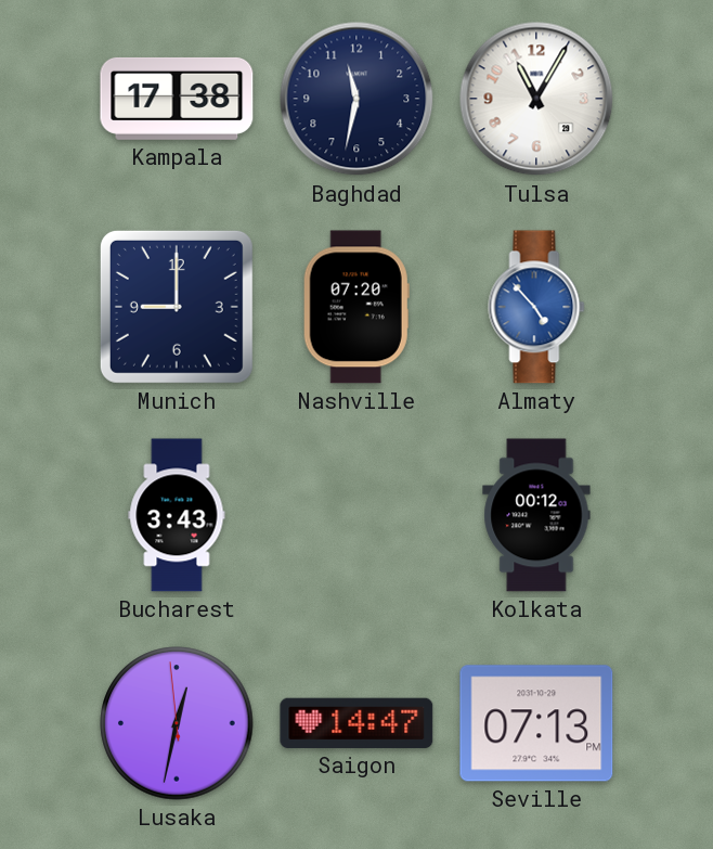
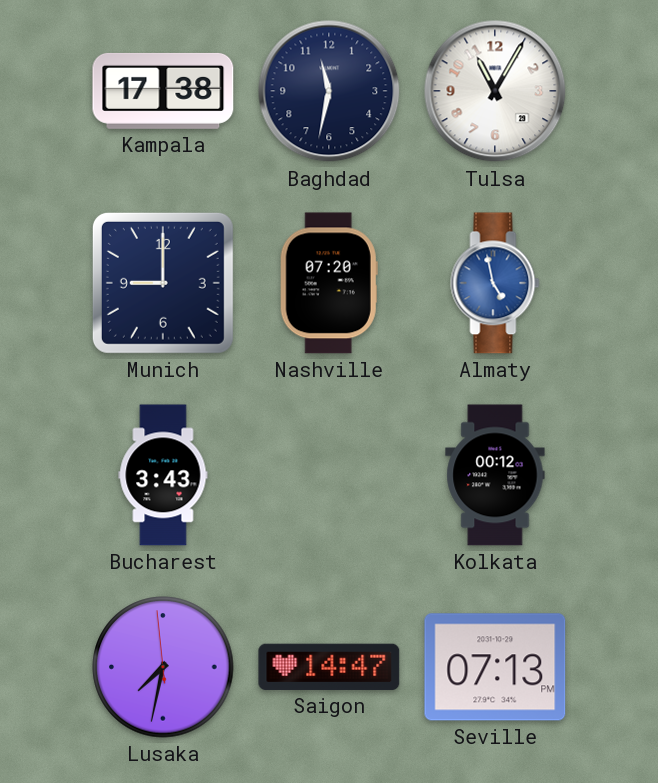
Almaty: 4:53 -> 4:58 (495, 283)
Lusaka: 12:31 -> 7:31 (163, 667)
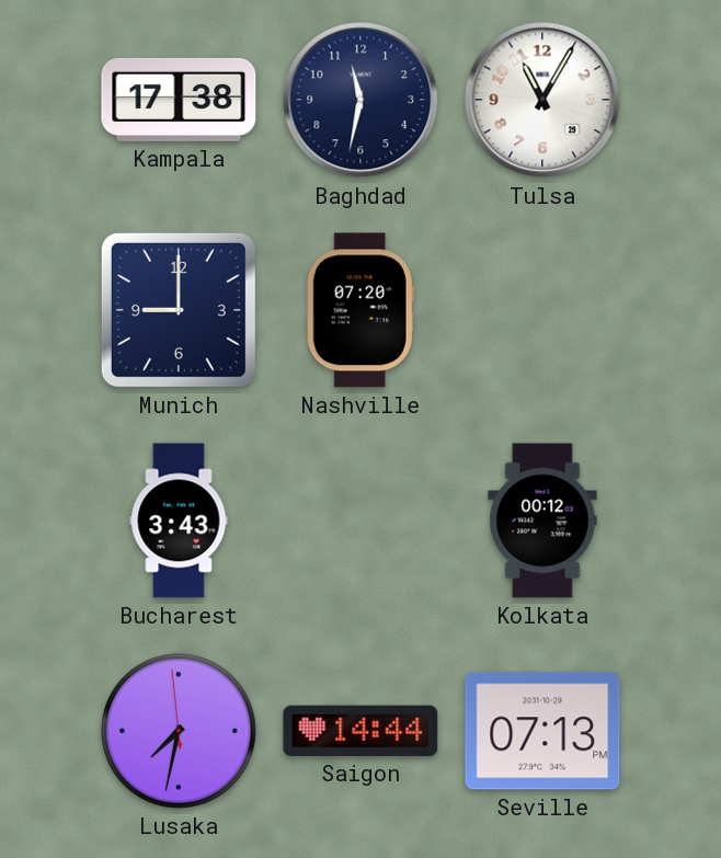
Almaty: 4:58 -> none (495, 283)
Saigon: 14:47 -> 14:44 (360, 731)
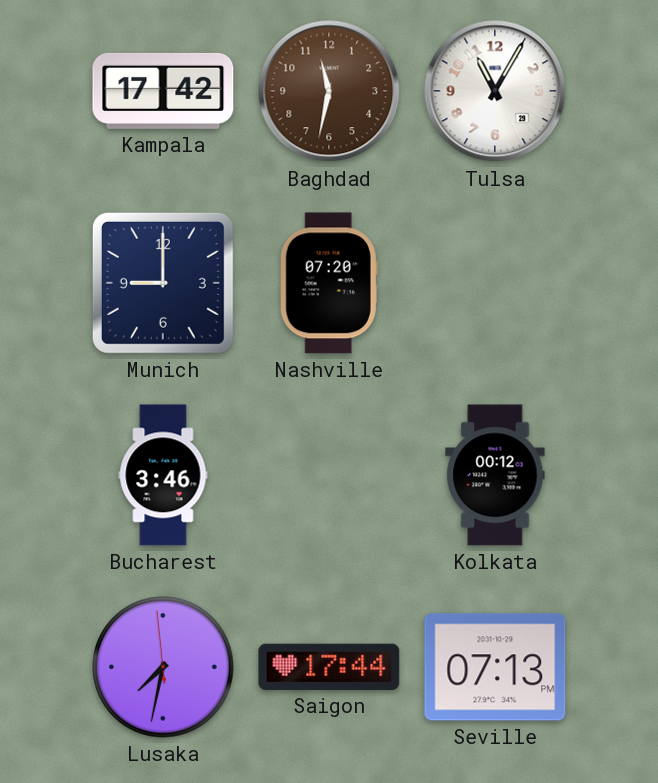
Kampala: 17:38 -> 17:42 (163, 91)
Baghdad dial: navy -> brown (329, 91)
Bucharest: 3:43 -> 3:46 (163, 475)
Saigon: 14:44 -> 17:44 (329, 667)
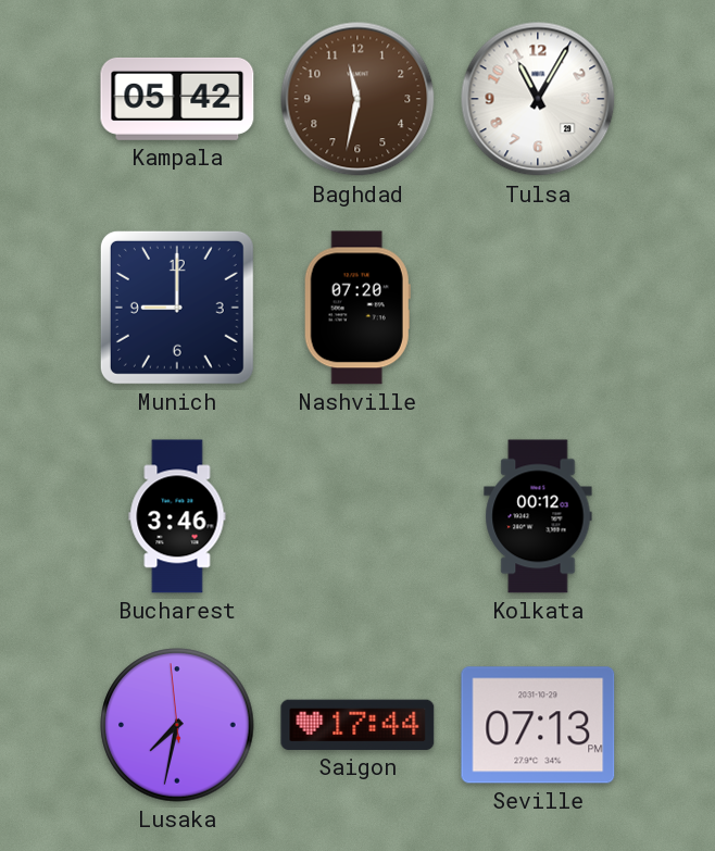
Kampala: 17:42 -> 05:42 (177, 99)
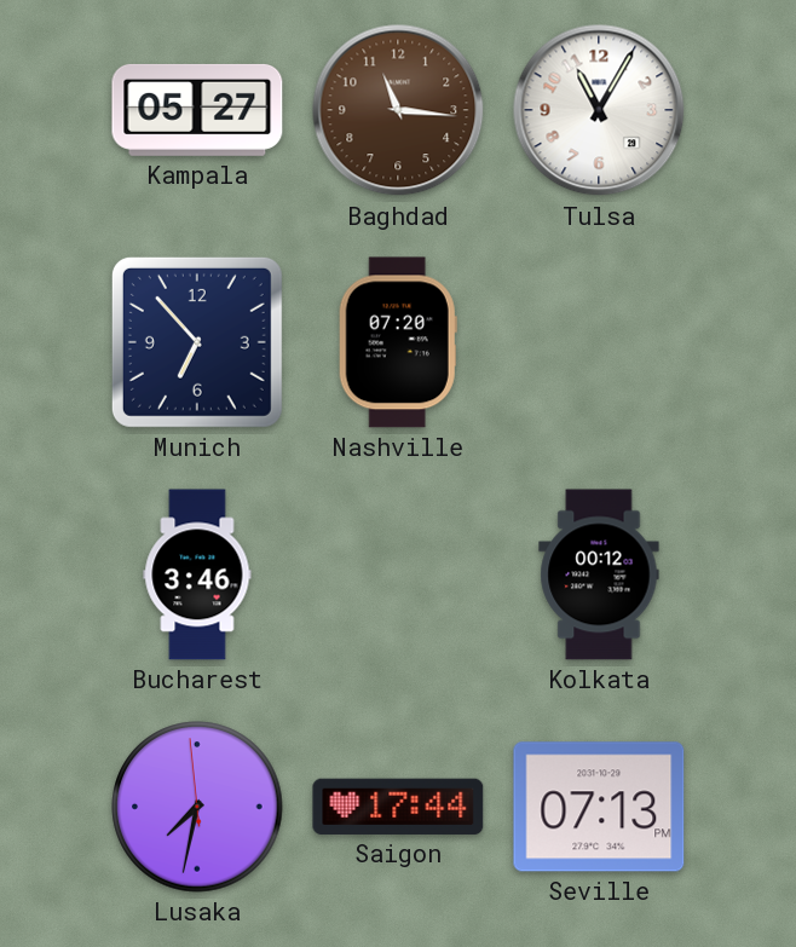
Kampala: 05:42 -> 05:27 (197, 110)
Baghdad: 11:32 -> 11:16 (398, 110)
Munich: 9:00 -> 6:53 (197, 342)
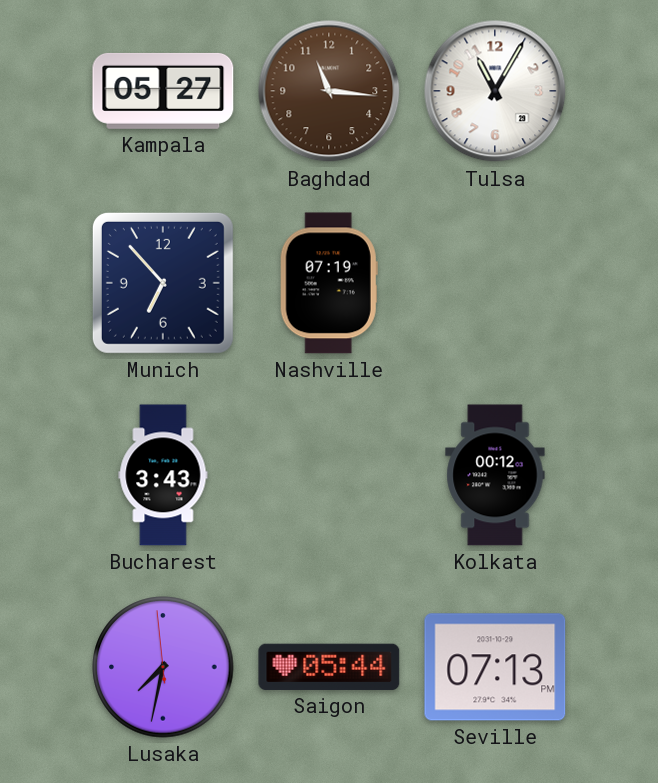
Nashville: 07:20 -> 07:19 (329, 283)
Bucharest: 3:46 -> 3:43 (163, 475)
Saigon: 17:44 -> 05:44 (329, 667)
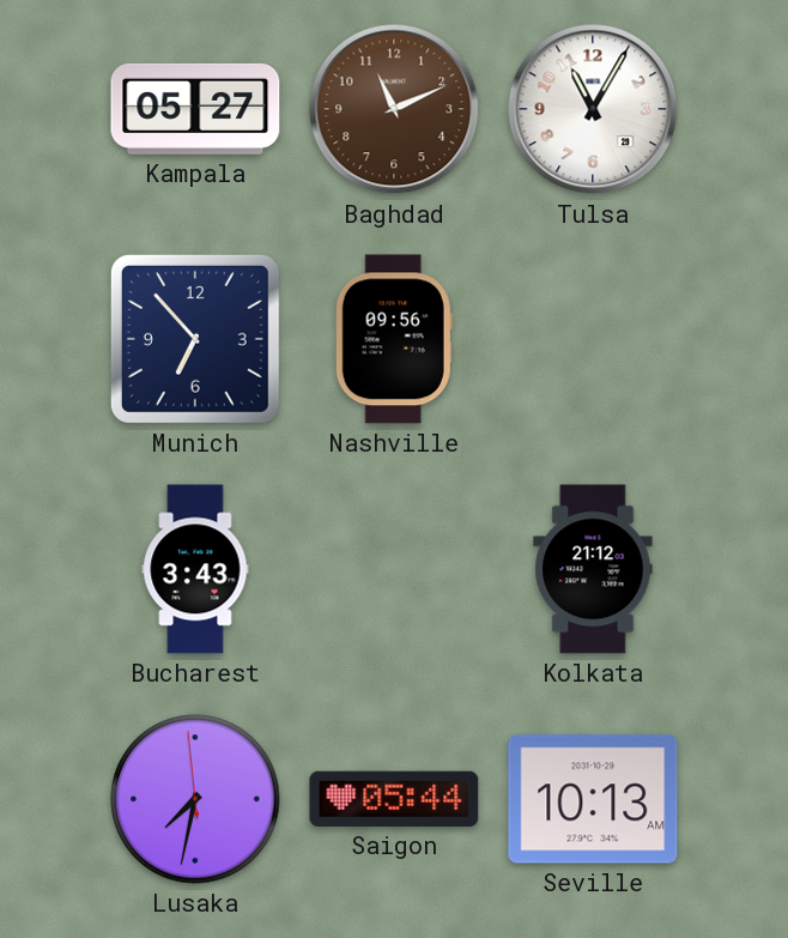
Baghdad: 11:16 -> 11:11 (394, 109)
Nashville: 07:19 -> 09:56 (394, 339)
Kolkata: 00:12 -> 21:12 (593, 569)
Seville: 07:13 -> 10:13 (593, 799)
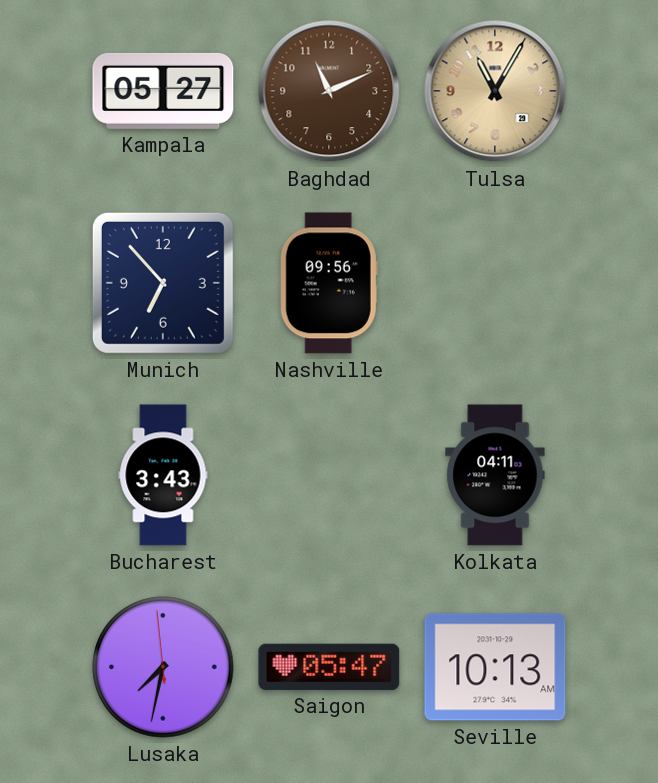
Tulsa dial: white -> champagne (495, 91)
Kolkata: 21:12 -> 04:11 (495, 475)
Saigon: 05:44 -> 05:47 (329, 667)
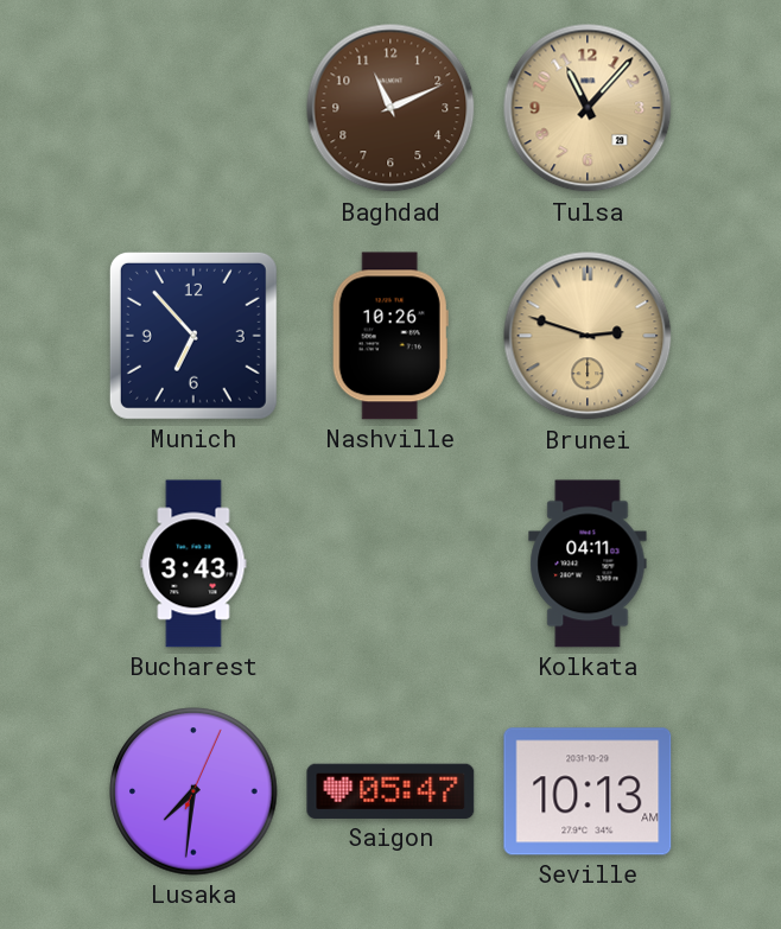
Kampala: 05:27 -> none (163, 91)
Tulsa: 11:05 -> 11:07 (588, 108)
Nashville: 09:56 -> 10:26 (390, 336)
Brunei: none -> 2:48 (588, 336)
Lusaka: 7:31:59 -> 7:31:04 (193, 791)
